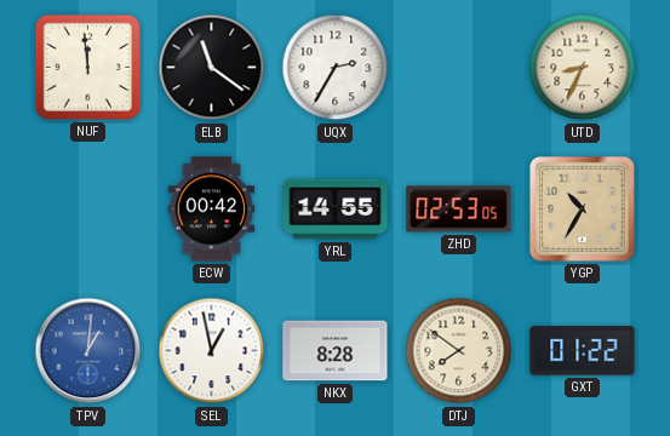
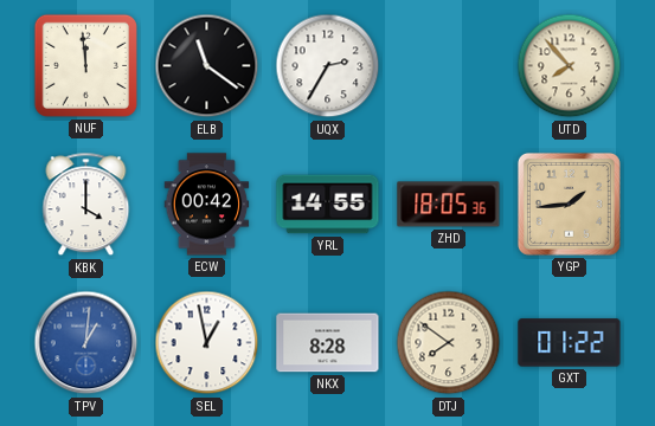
UTD: 8:34 -> 7:53 (570, 66)
KBK: none -> 4:00 (86, 205)
ZHD: 02:53 -> 18:05 (449, 205)
YGP: 10:35 -> 1:44 (569, 204)
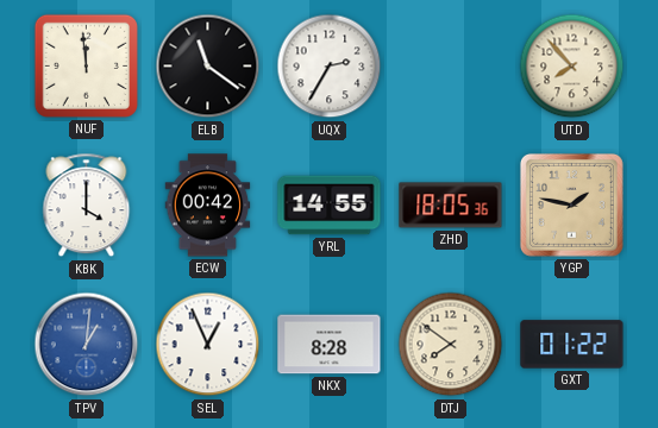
YGP: 1:44 -> 1:47 (571, 204)
SEL: 12:58 -> 12:56 (208, 345)
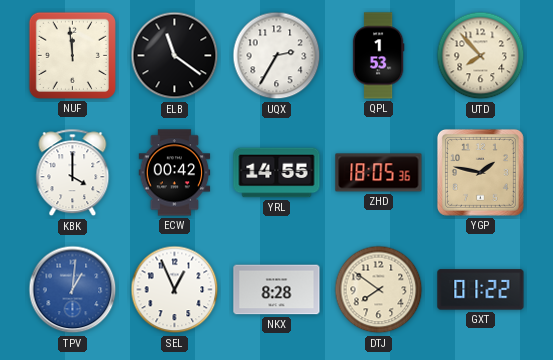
QPL: none -> 1:53 (378, 56)
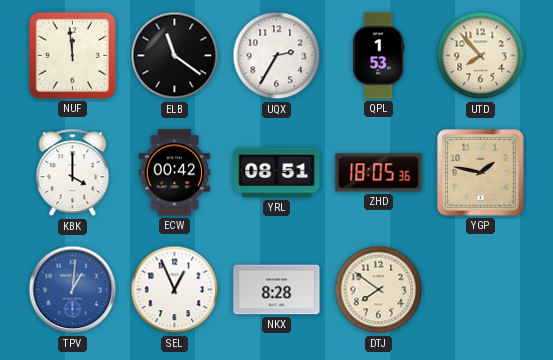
YRL: 14:55 -> 08:51 (277, 173)
GXT: 01:22 -> none (481, 290)
